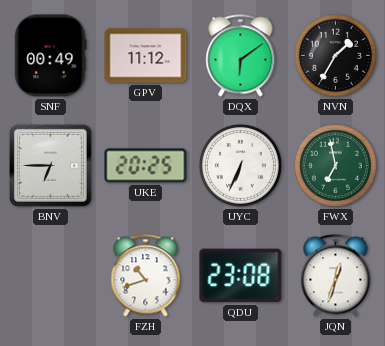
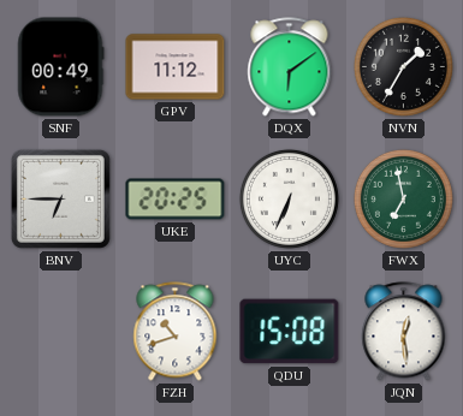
QDU: 23:08 -> 15:08 (290, 332)
JQN: 12:33 -> 12:29 (404, 332)
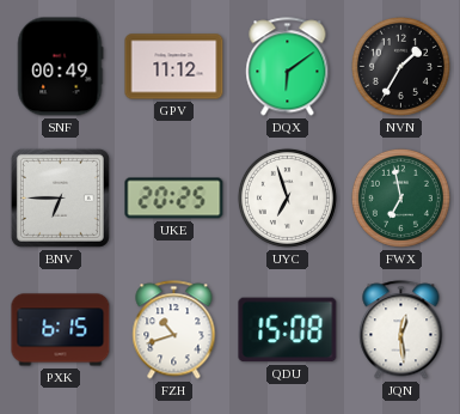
UYC: 6:34 -> 6:57 (287, 197)
PXK: none -> 6:15 (61, 330)
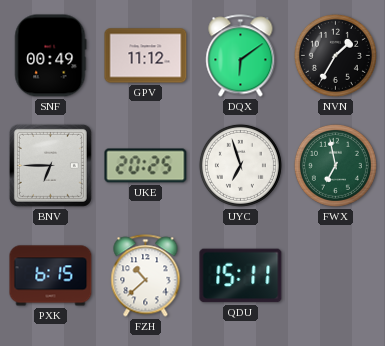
FZH: 10:42 -> 10:38 (146, 276)
QDU: 15:08 -> 15:11 (241, 276)
JQN: 12:29 -> none (401, 330)
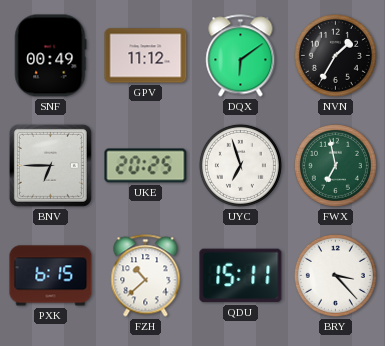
BRY: none -> 3:23 (335, 275)
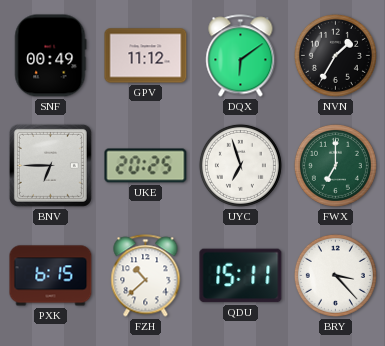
FWX: 6:58 -> 7:00 (335, 165)
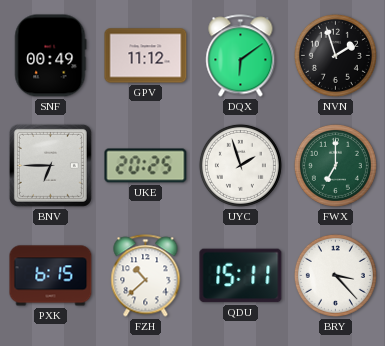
NVN: 1:35 -> 1:57 (335, 55)
UYC: 6:57 -> 1:57 (240, 165)
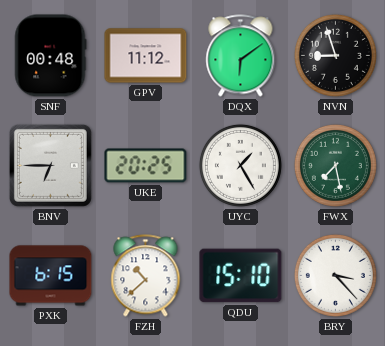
SNF: 00:49 -> 00:48 (51, 56)
NVN: 1:57 -> 8:57 (335, 55)
UYC: 1:57 -> 1:25 (240, 165)
FWX: 7:00 -> 7:28 (335, 165)
QDU: 15:11 -> 15:10 (241, 276)
